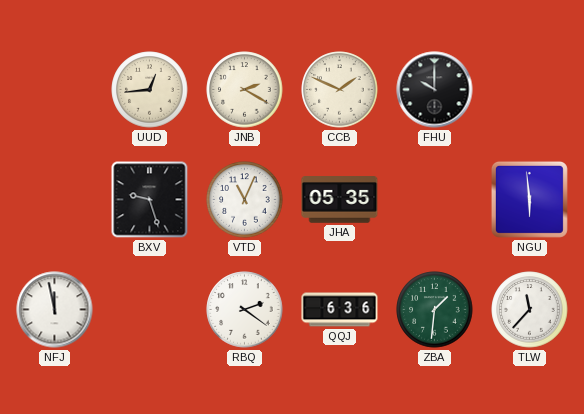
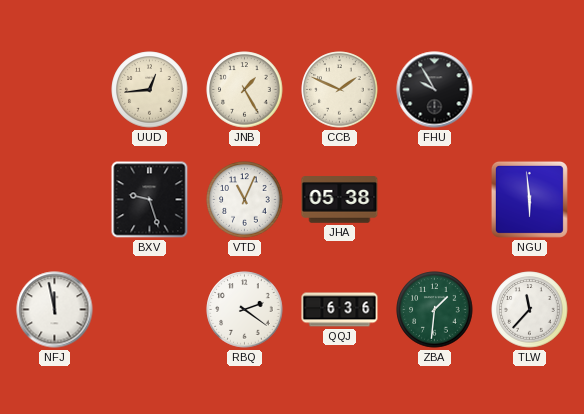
JNB: 2:20 -> 1:25 (245, 90)
FHU: 10:00 -> 9:55 (435, 90)
JHA: 05:35 -> 05:38 (340, 200)
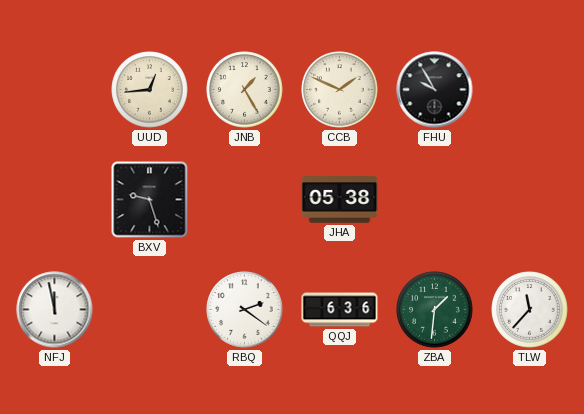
VTD: 11:04 -> none (245, 200)
NGU: 5:59 -> none (529, 199)
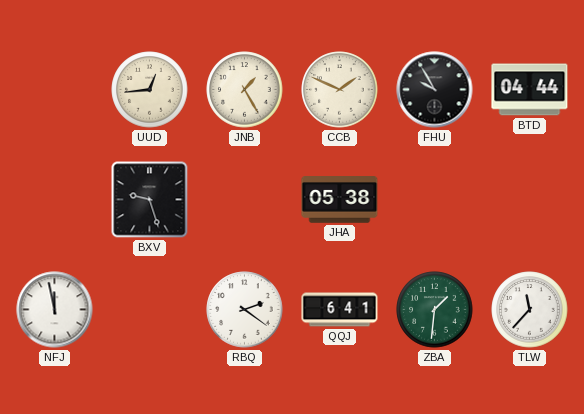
BTD: none -> 04:44 (530, 90)
QQJ: 6:36 -> 6:41 (340, 310)
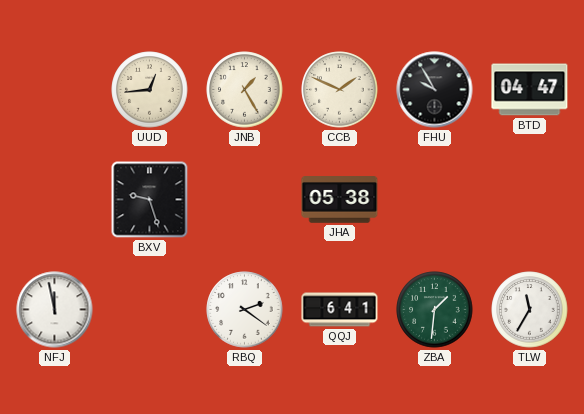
BTD: 04:44 -> 04:47 (530, 90)
TLW: 11:37 -> 11:35 (530, 310)
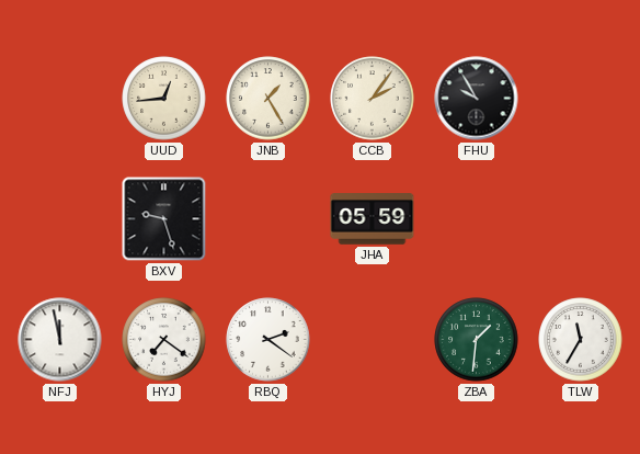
CCB: 1:49 -> 2:06 (373, 99)
BTD: 04:47 -> none (530, 90)
JHA: 05:38 -> 05:59 (373, 219)
HYJ: none -> 7:21 (164, 340)
QQJ: 6:41 -> none (340, 310)
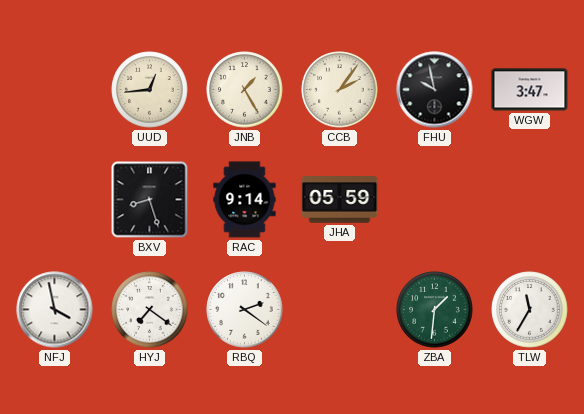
FHU: 9:55 -> 9:58 (435, 90)
WGW: none -> 3:47 (530, 90)
BXV: 9:27 -> 8:27 (150, 200)
RAC: none -> 9:14 (245, 200)
NFJ: 11:58 -> 3:58 (55, 310)
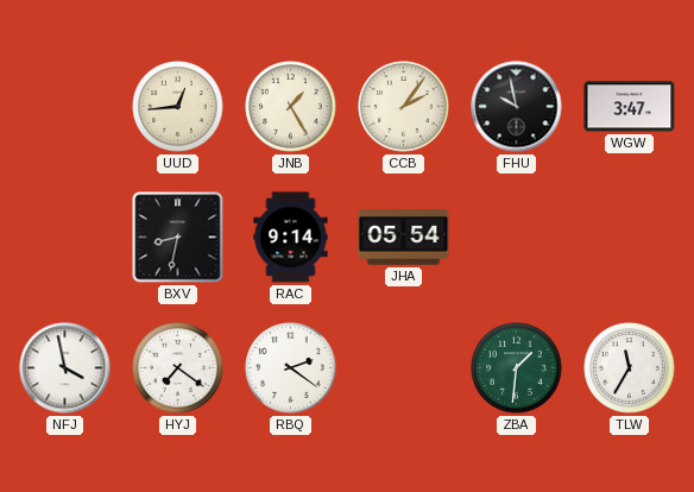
BXV: 8:27 -> 8:32 (178, 238)
JHA: 05:59 -> 05:54 (404, 238)
